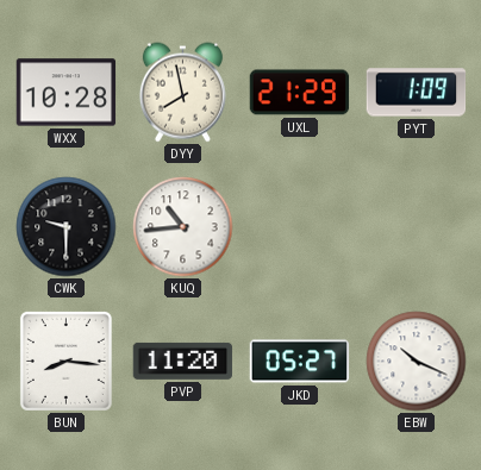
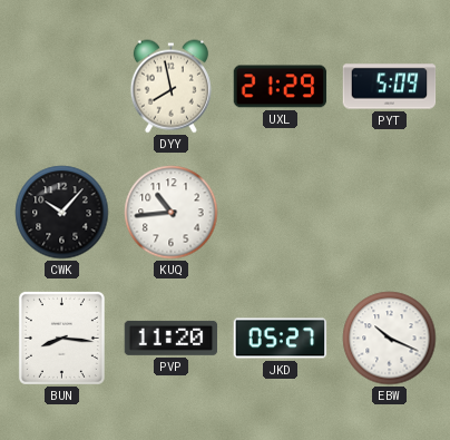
WXX: 10:28 -> none (67, 93)
PYT: 1:09 -> 5:09 (390, 87)
CWK: 9:30 -> 10:07 (62, 213)
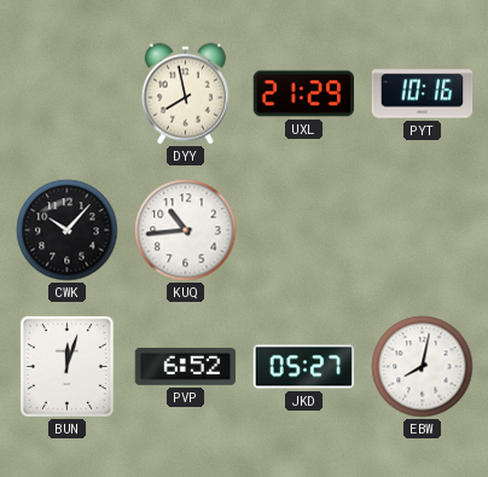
PYT: 5:09 -> 10:16 (423, 94)
BUN: 8:16 -> 12:03 (66, 366)
PVP: 11:20 -> 6:52 (186, 366)
EBW: 10:19 -> 8:02 (423, 367)
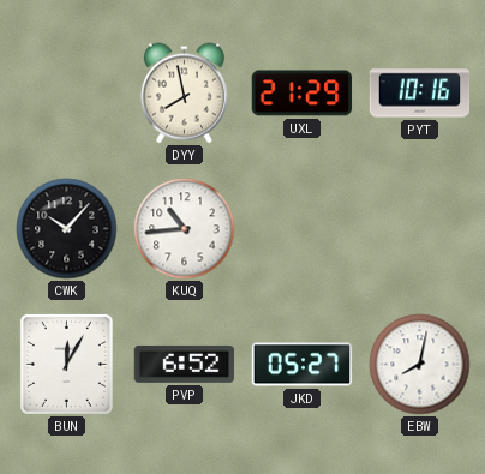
BUN: 12:03 -> 12:05 (66, 364)
